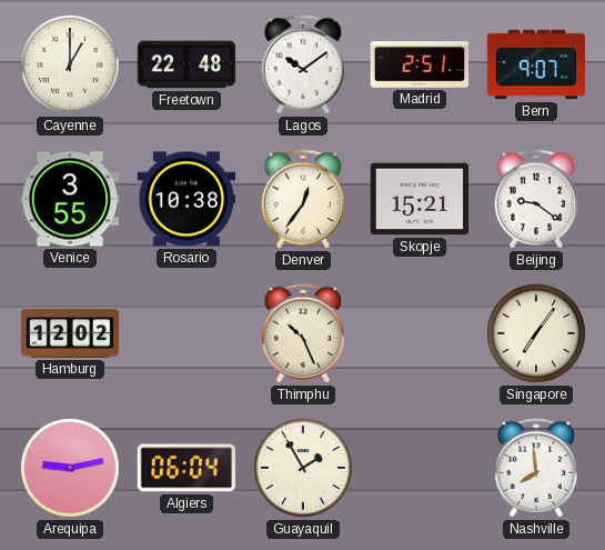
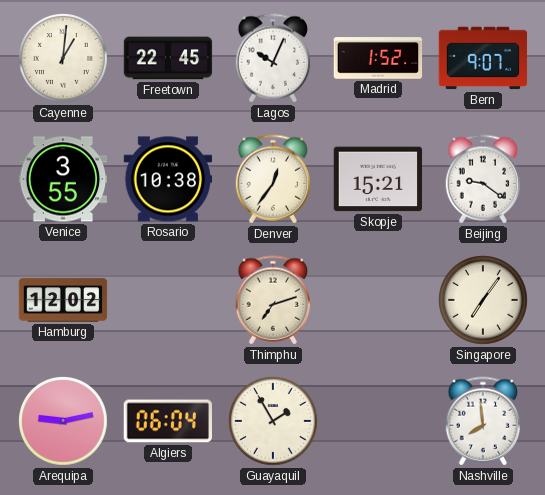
Cayenne: 1:00 -> 1:01 (64, 59)
Freetown: 22:48 -> 22:45 (168, 58)
Lagos: 10:09 -> 10:04 (273, 58)
Madrid: 2:51 -> 1:52 (378, 58)
Thimphu: 10:26 -> 7:12 (273, 300)
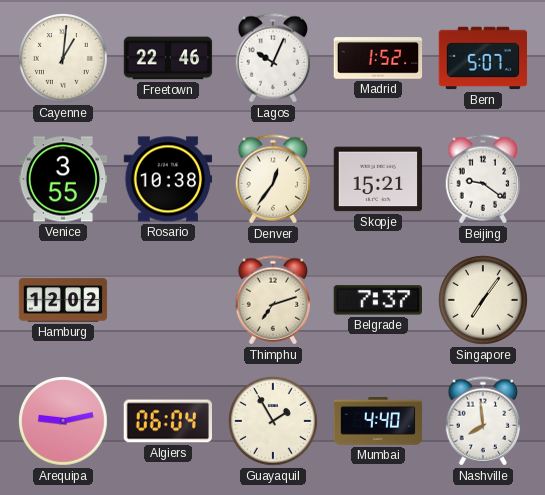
Freetown: 22:45 -> 22:46 (168, 58)
Bern: 9:07 -> 5:07 (483, 58)
Belgrade: none -> 7:37 (377, 300)
Mumbai: none -> 4:40 (378, 421)
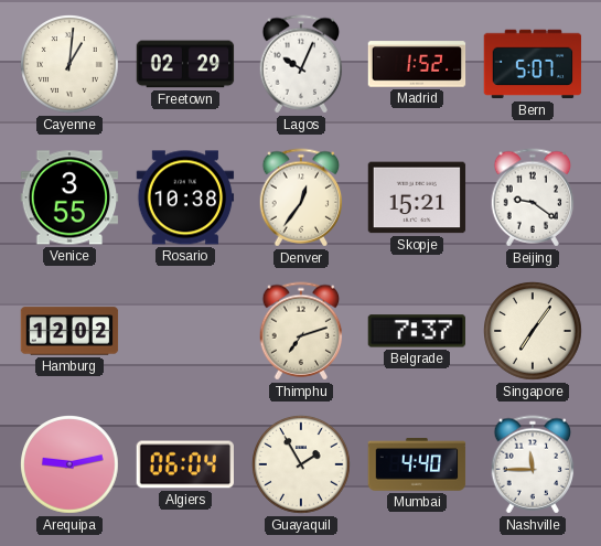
Freetown: 22:46 -> 02:29 (185, 64)
Nashville: 7:59 -> 11:45 (533, 464)
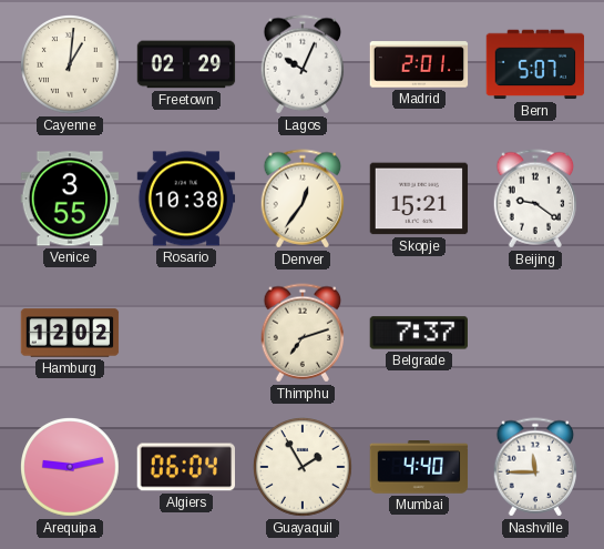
Madrid: 1:52 -> 2:01 (419, 64)
Singapore: 7:06 -> none (534, 332)
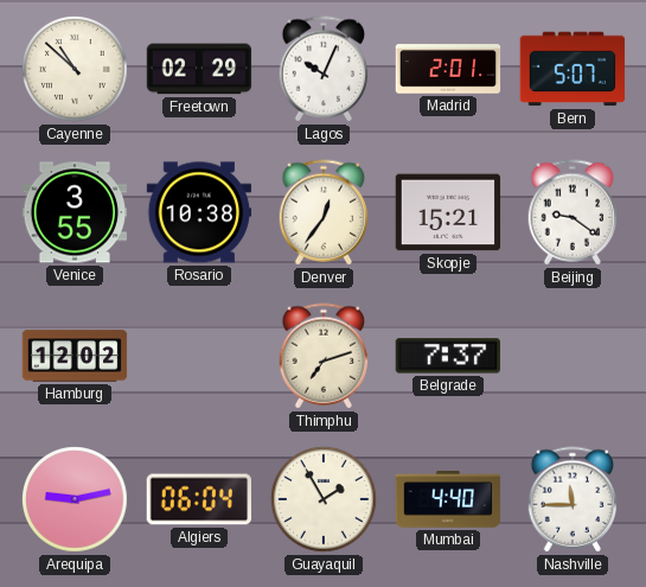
Cayenne: 1:01 -> 10:52 (76, 70)
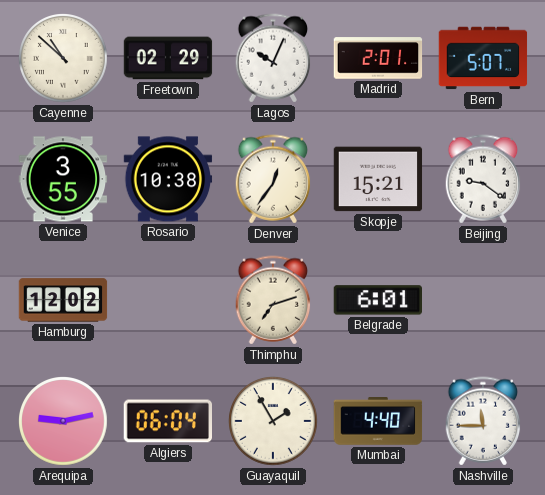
Belgrade: 7:37 -> 6:01 (377, 300)
